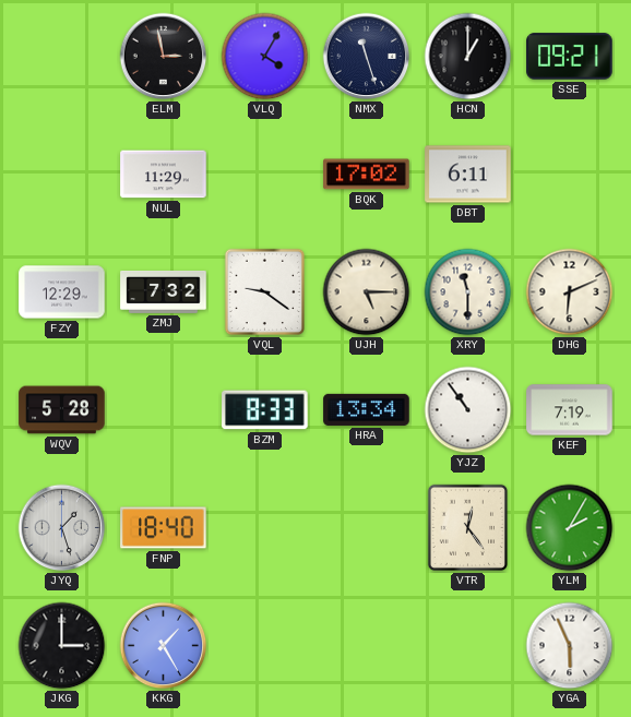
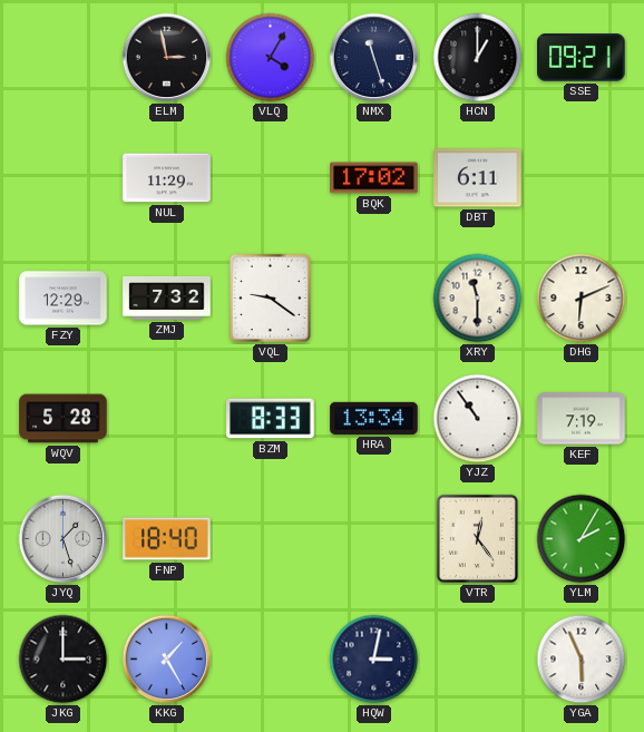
UJH: 5:15 -> none (367, 292)
HQW: none -> 3:02 (374, 660)
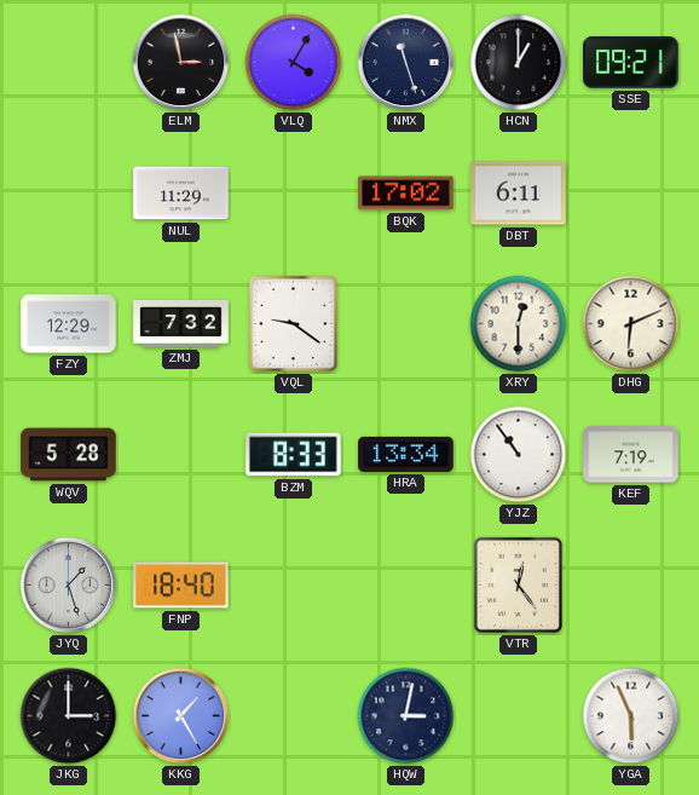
XRY: 11:30 -> 12:30 (519, 324)
YLM: 2:05 -> none (582, 539)
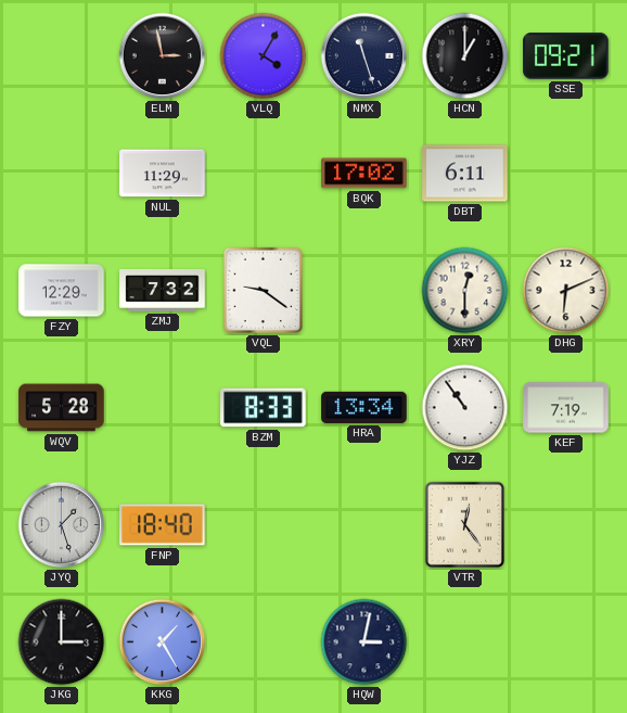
YGA: 5:56 -> none (631, 716)
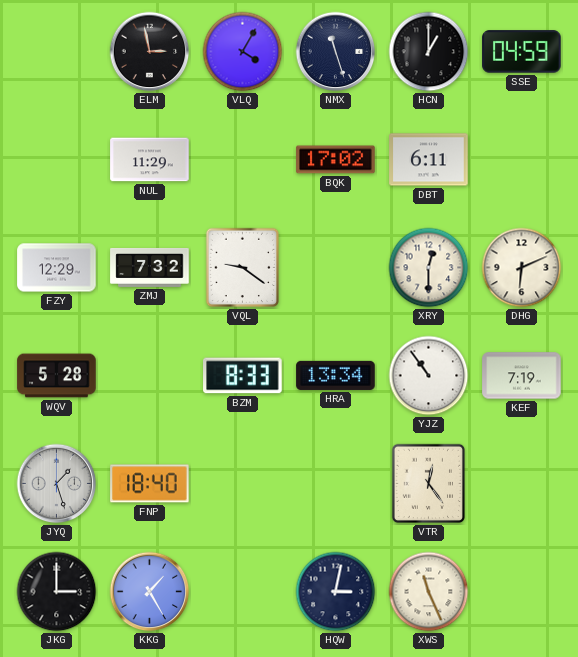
SSE: 09:21 -> 04:59 (522, 52)
XWS: none -> 11:26 (429, 592)
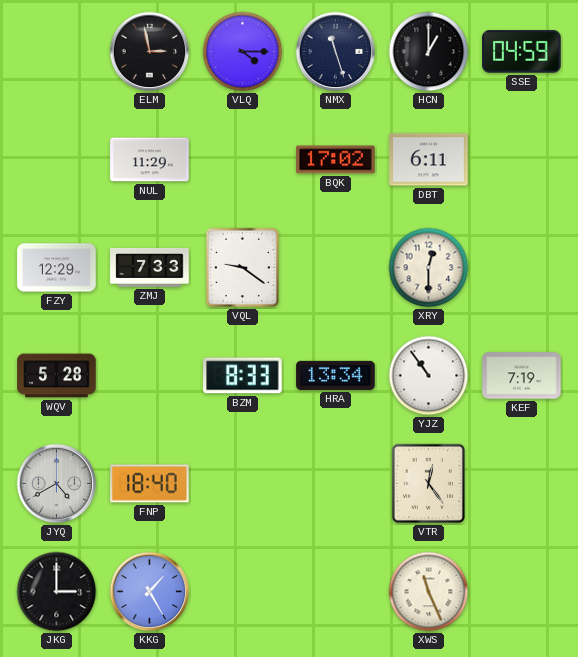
VLQ: 4:05 -> 4:15 (243, 52)
ZMJ: 7:32 -> 7:33 (150, 267)
DHG: 6:11 -> none (522, 268)
JYQ: 1:27 -> 4:40 (57, 484)
HQW: 3:02 -> none (336, 592)
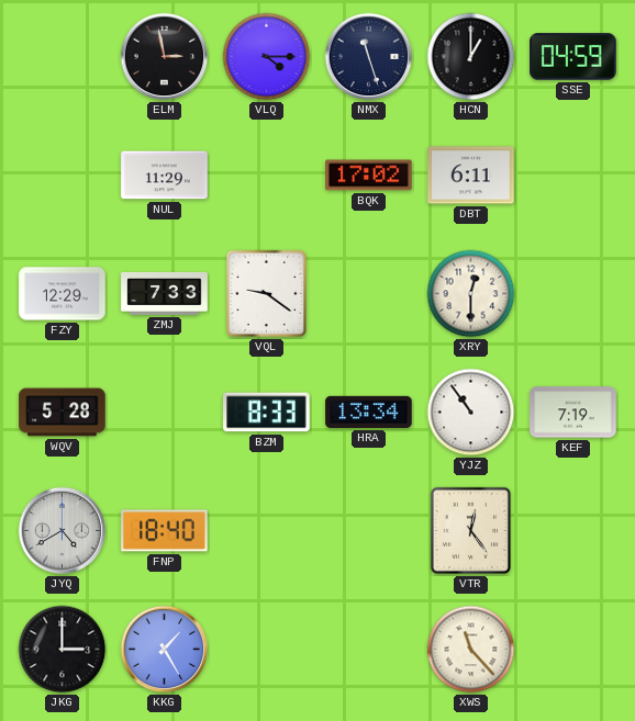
XWS: 11:26 -> 11:23 (471, 650)
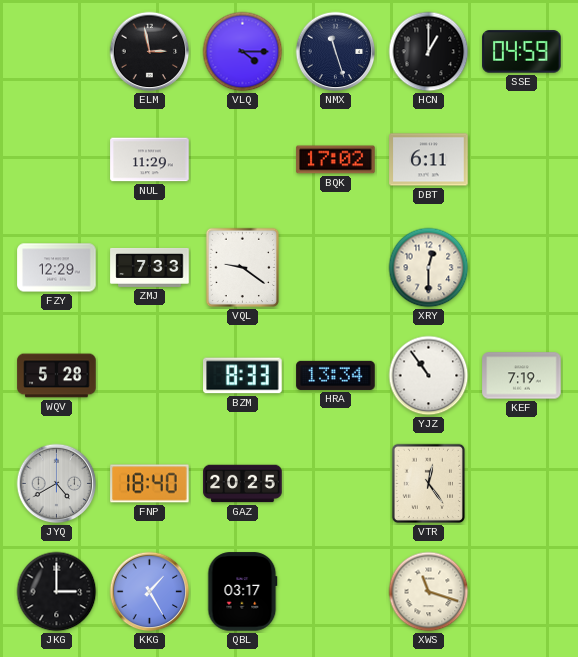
GAZ: none -> 20:25 (243, 484)
QBL: none -> 03:17 (243, 592)
XWS: 11:23 -> 11:18 (429, 592)
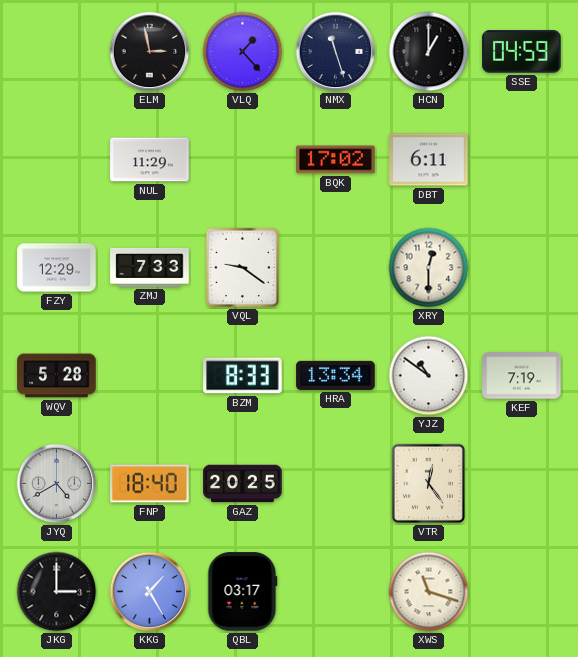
VLQ: 4:15 -> 1:23 (243, 52)
YJZ: 10:54 -> 10:51 (429, 376)
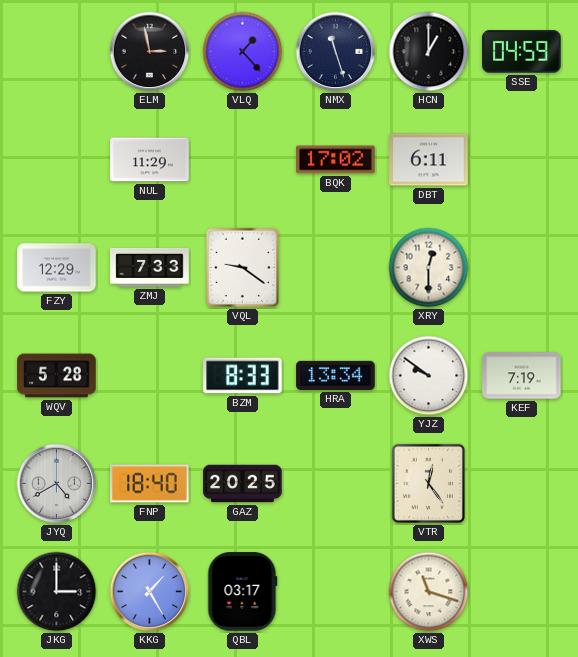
YJZ: 10:51 -> 9:51 (429, 376)
